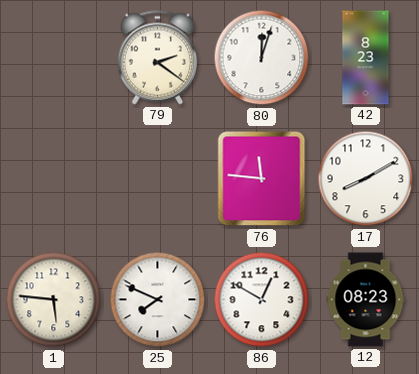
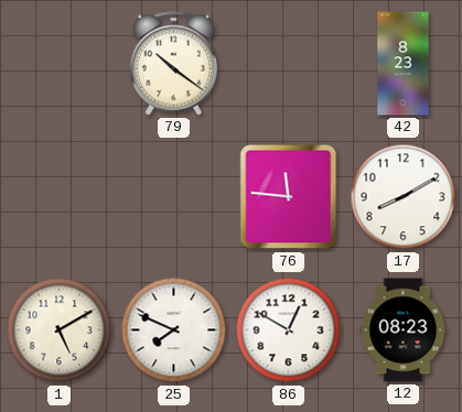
79: 2:21 -> 10:21 (174, 64)
80: 12:03 -> none (262, 58)
1: 5:46 -> 5:10 (60, 330)
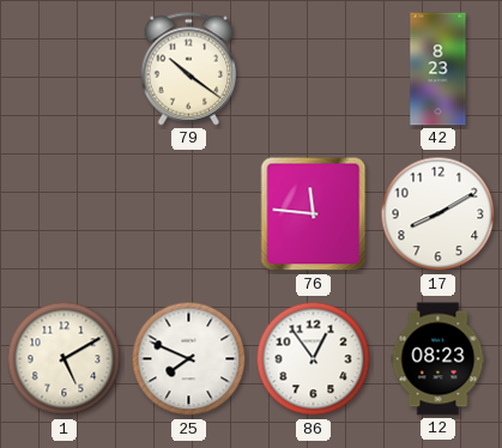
86: 12:50 -> 12:54 (314, 359)
